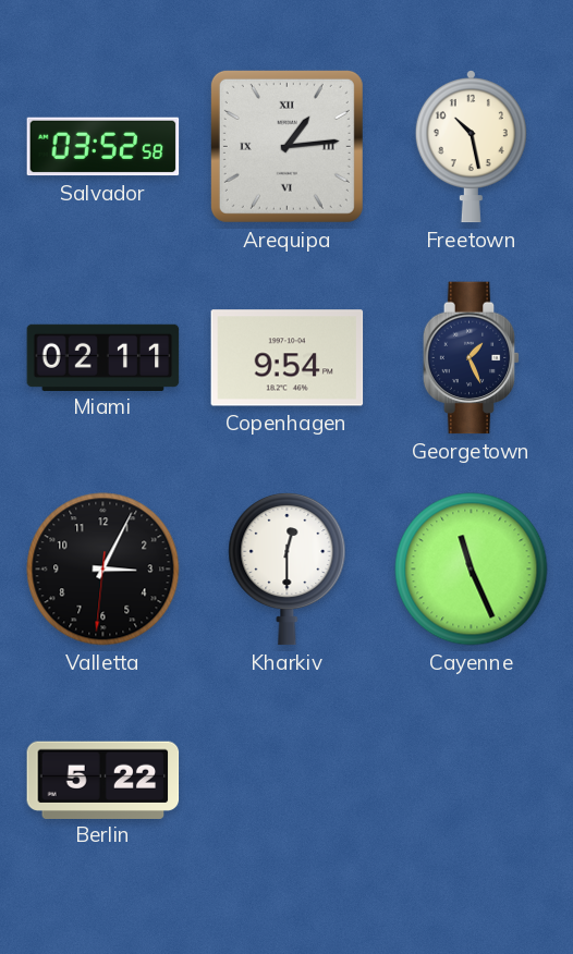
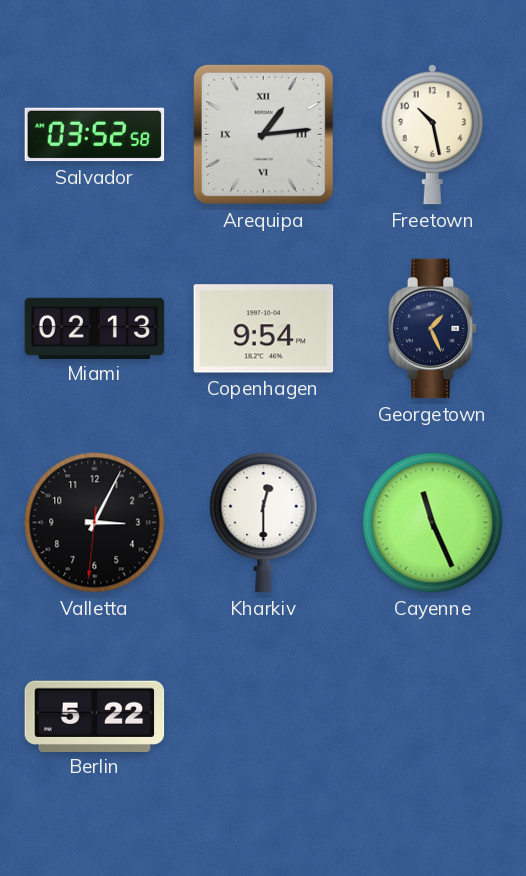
Miami: 02:11 -> 02:13 (95, 328)
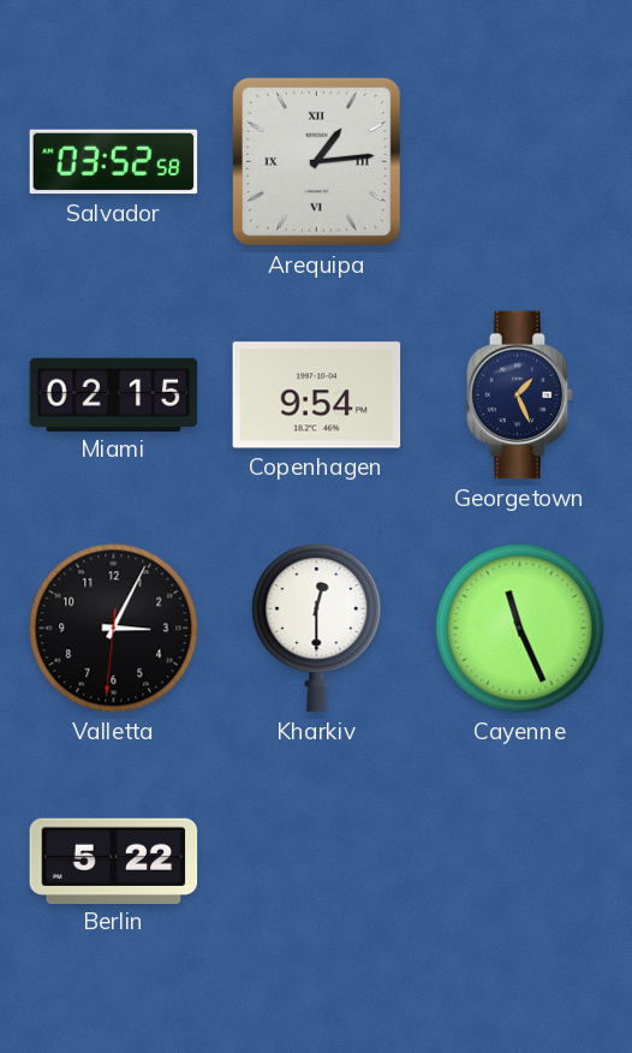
Freetown: 10:28 -> none (432, 135)
Miami: 02:13 -> 02:15 (114, 394)
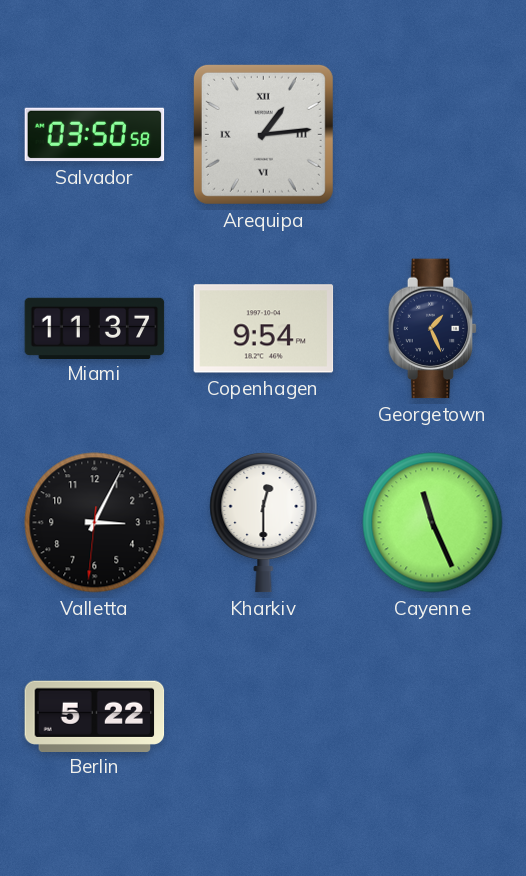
Salvador: 03:52 -> 03:50 (95, 135)
Miami: 02:15 -> 11:37 (95, 328)
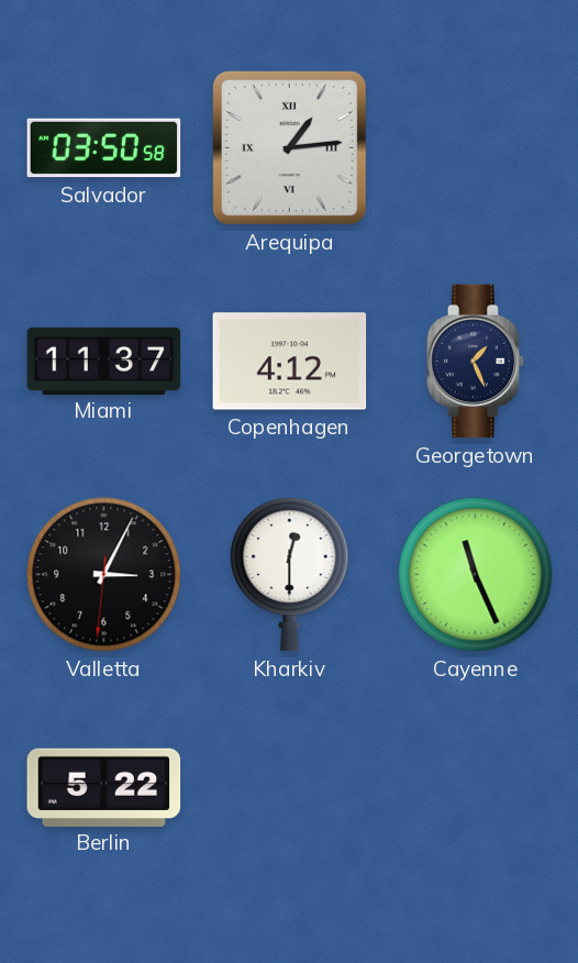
Copenhagen: 9:54 -> 4:12 (290, 362)
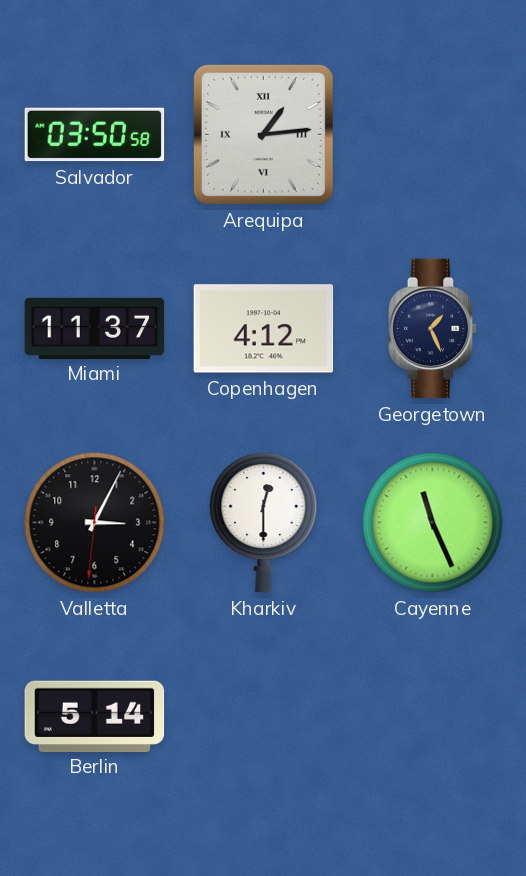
Berlin: 5:22 -> 5:14 (95, 716)
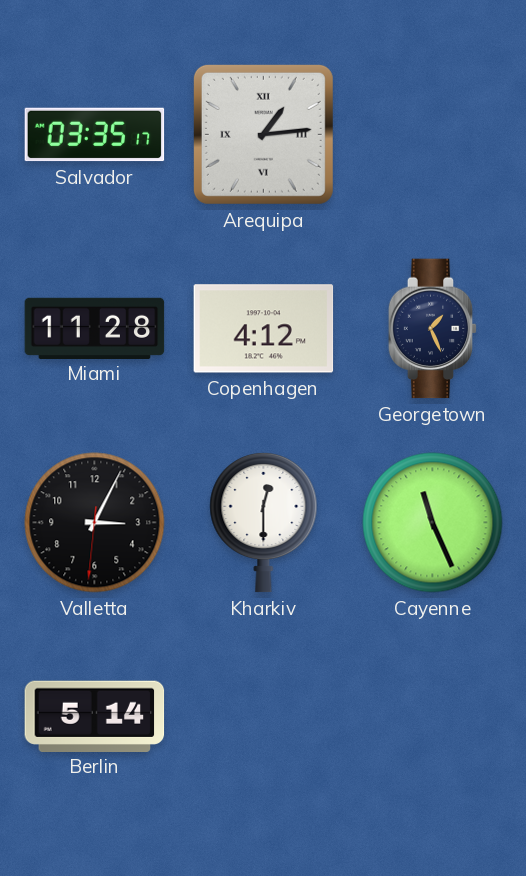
Salvador: 03:50 -> 03:35 (95, 135)
Miami: 11:37 -> 11:28 (95, 328)
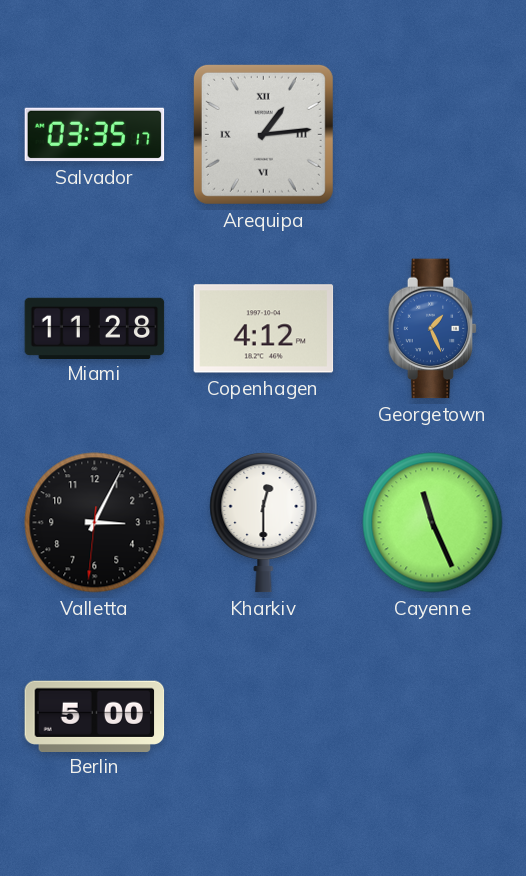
Georgetown dial: navy -> blue (433, 329)
Berlin: 5:14 -> 5:00 (95, 716)
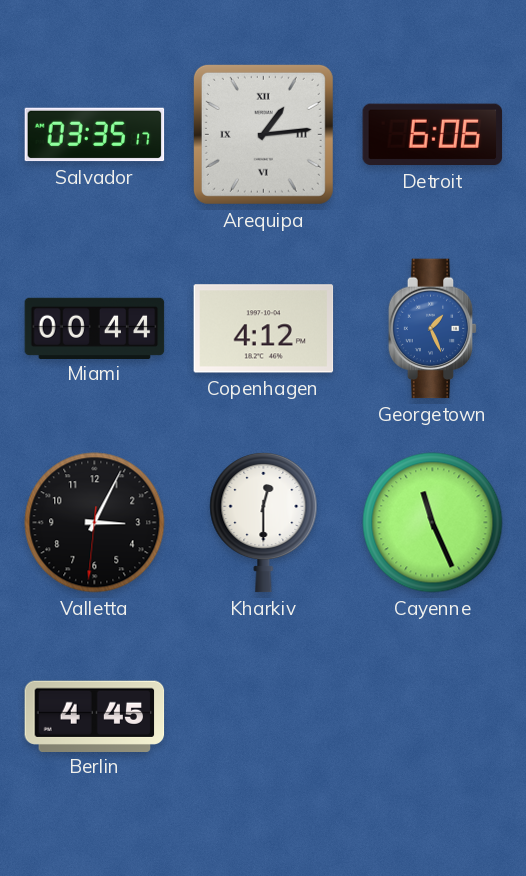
Detroit: none -> 6:06 (433, 135)
Miami: 11:28 -> 00:44 (95, 328)
Berlin: 5:00 -> 4:45 (95, 716)
